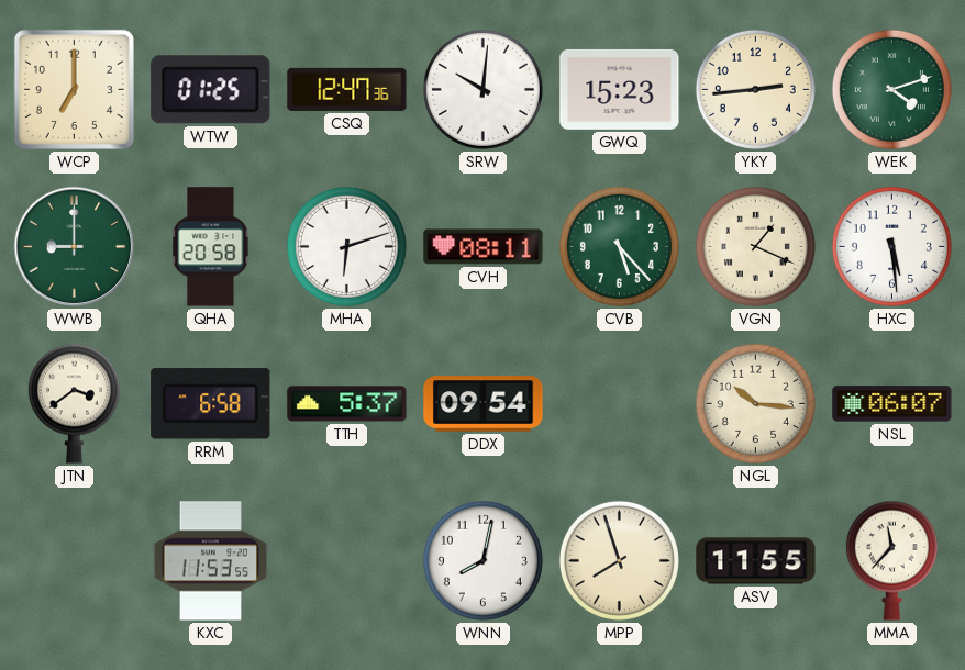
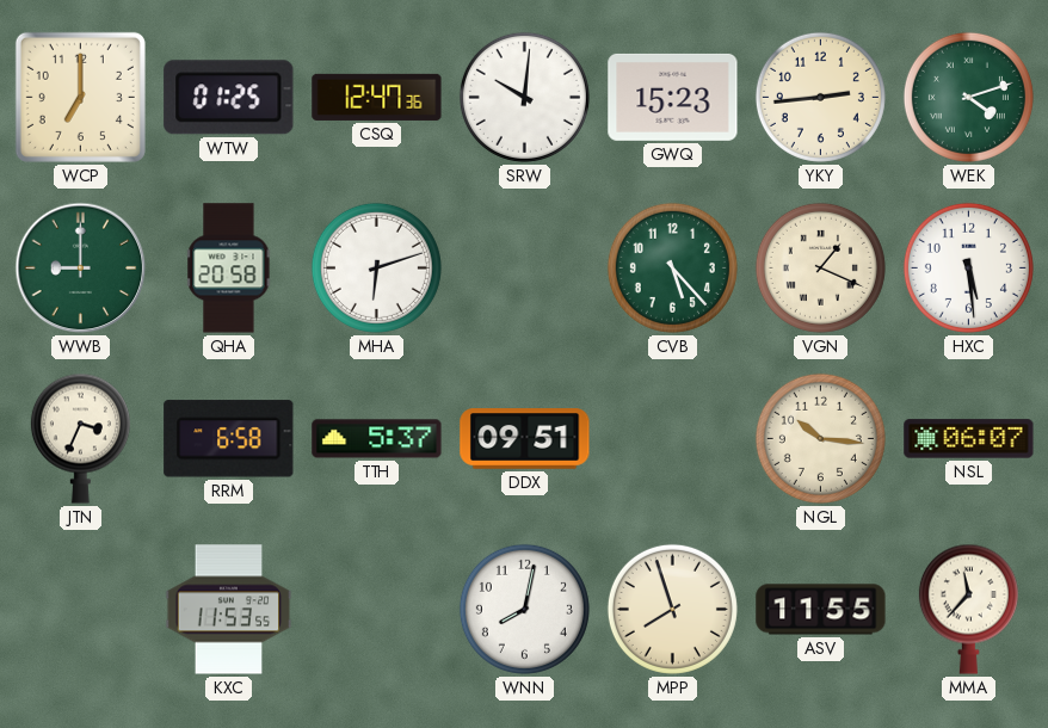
CVH: 08:11 -> none (484, 247)
JTN: 3:39 -> 3:34 (80, 438)
DDX: 09:54 -> 09:51 (525, 439)
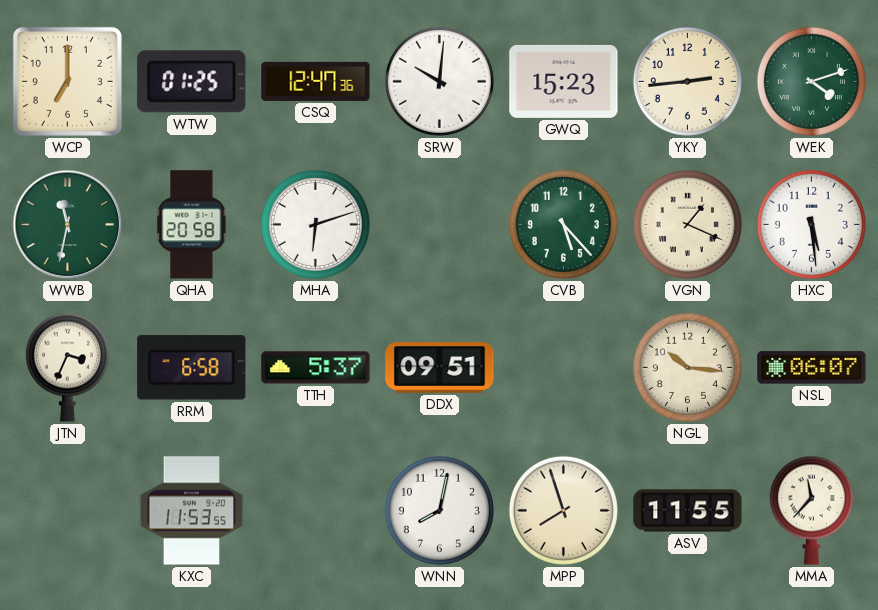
WWB: 9:00 -> 11:32 (68, 225)
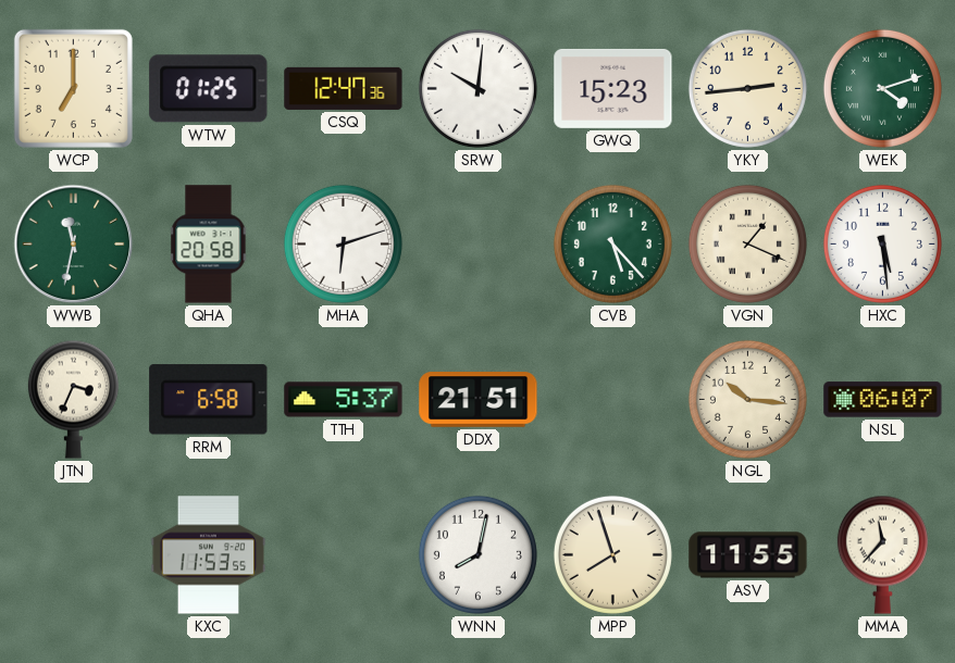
DDX: 09:51 -> 21:51 (479, 400)
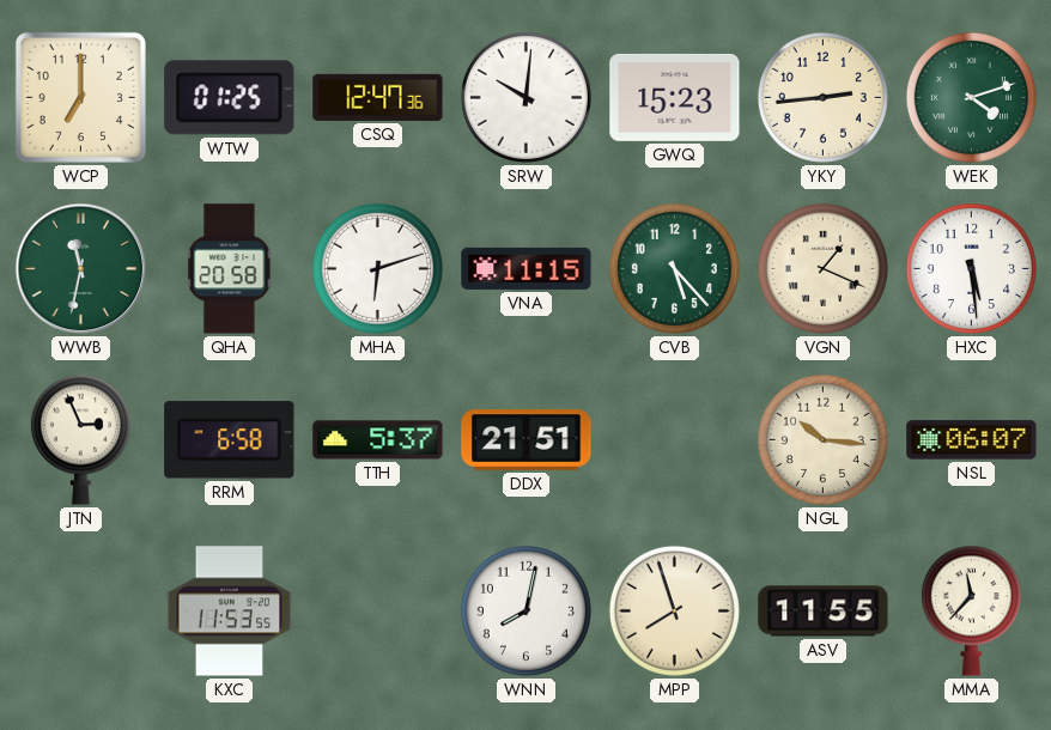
VNA: none -> 11:15 (527, 268)
JTN: 3:34 -> 2:56 (80, 439)
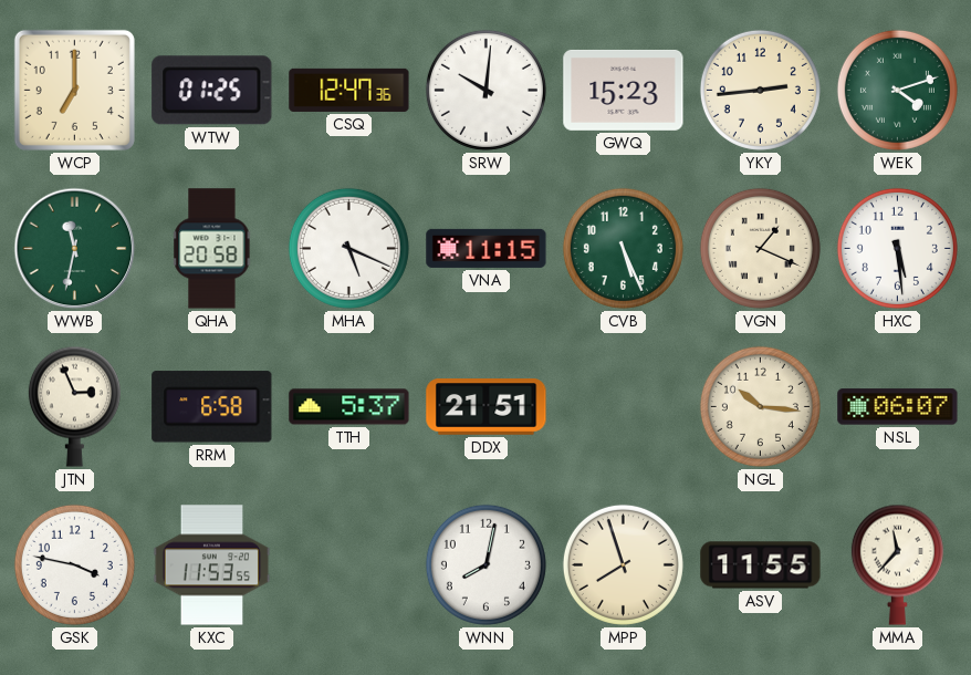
MHA: 6:12 -> 5:19 (348, 248)
CVB: 5:23 -> 5:26 (623, 248)
GSK: none -> 3:47 (74, 564)
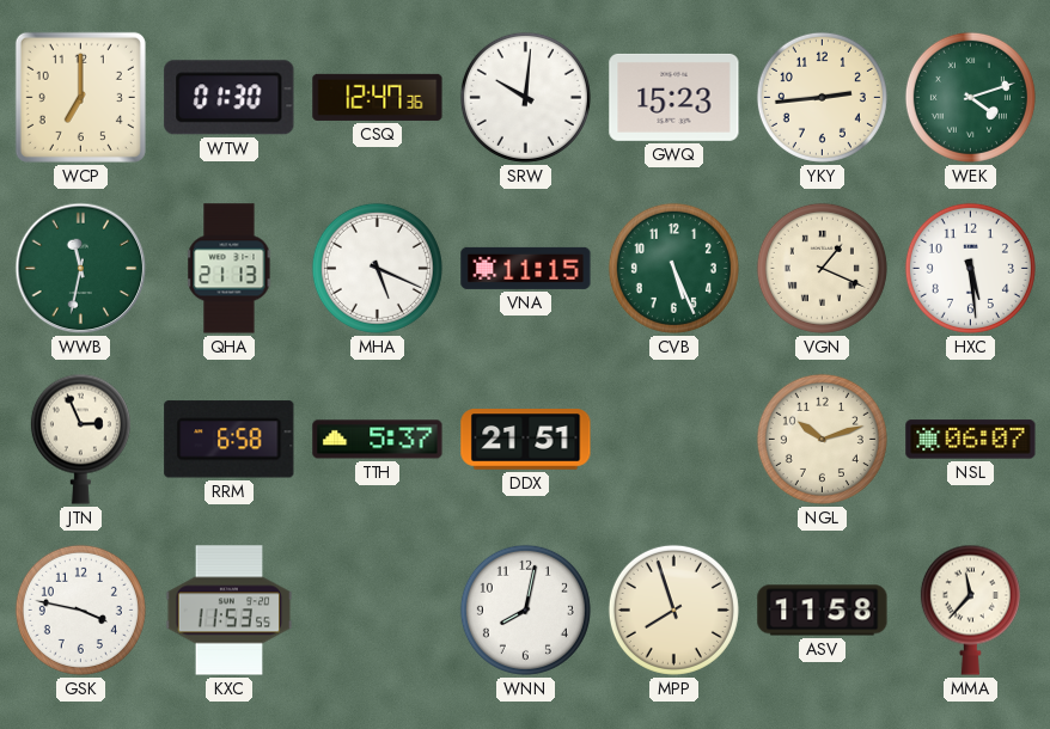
WTW: 01:25 -> 01:30 (230, 98)
QHA: 20:58 -> 21:13 (230, 269)
NGL: 10:16 -> 10:12 (822, 439)
ASV: 11:55 -> 11:58 (823, 611)
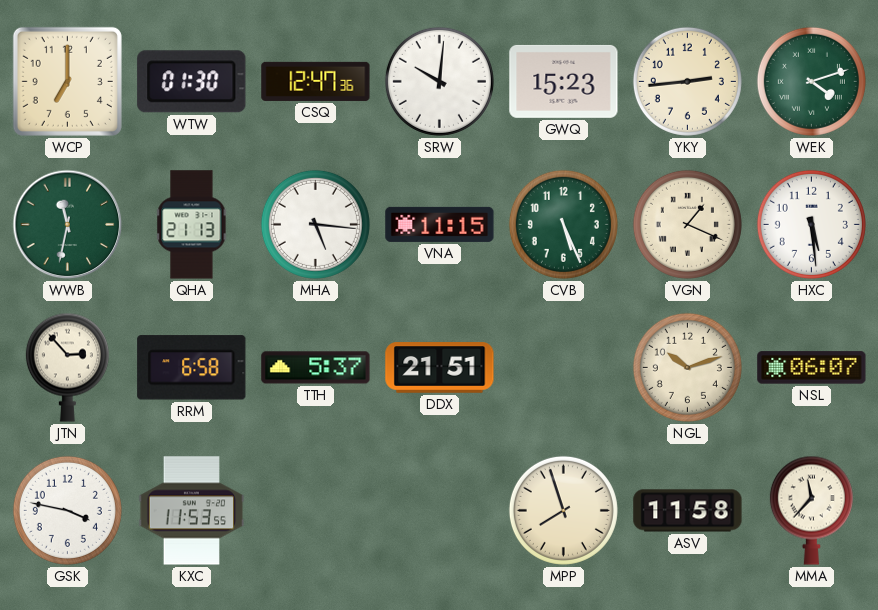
MHA: 5:19 -> 5:16 (315, 224)
JTN: 2:56 -> 2:53 (67, 367)
WNN: 8:02 -> none (525, 609)
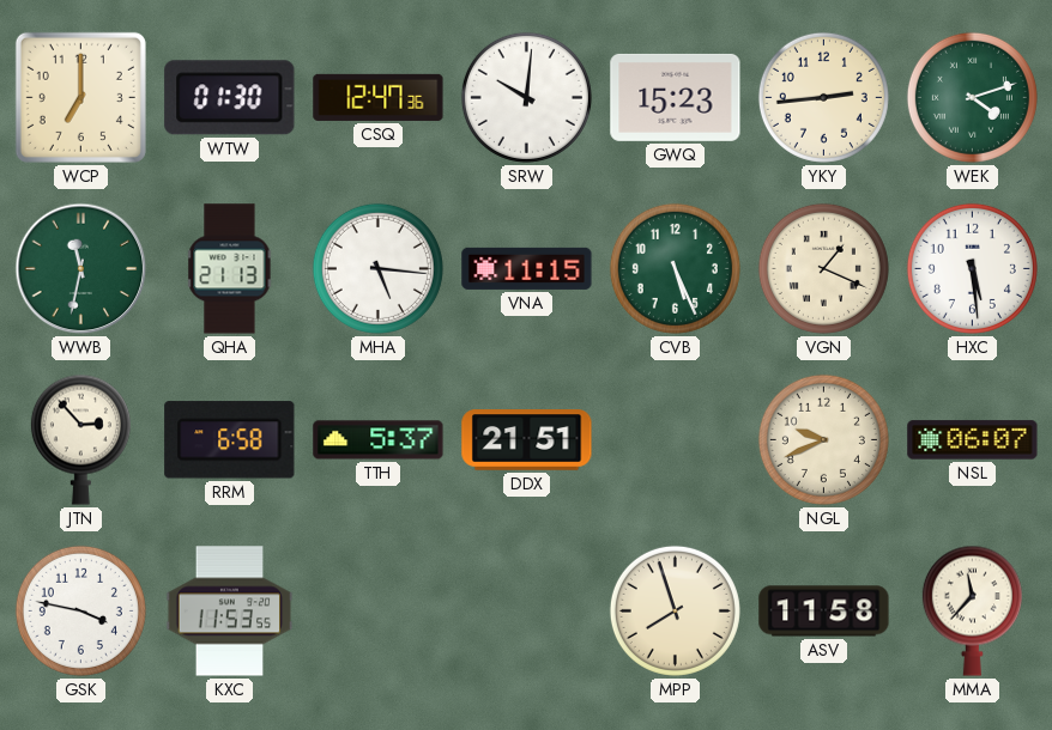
NGL: 10:12 -> 9:41 (823, 439)
